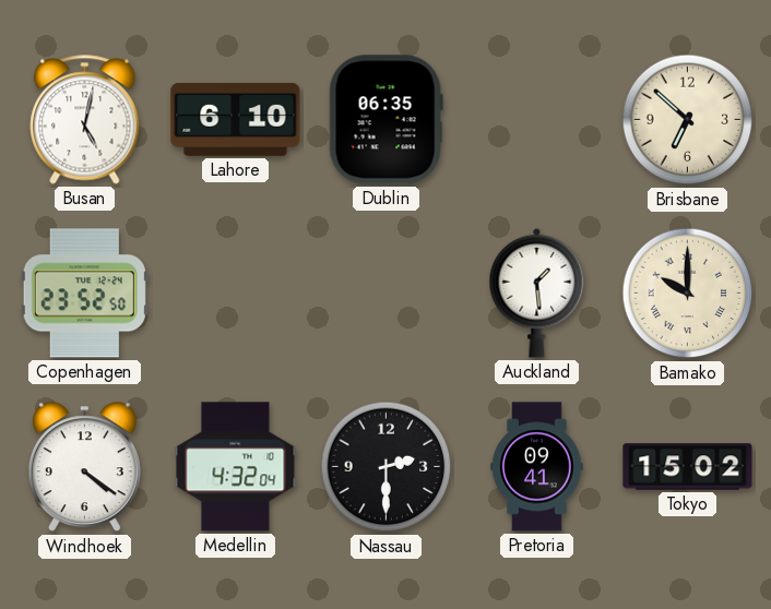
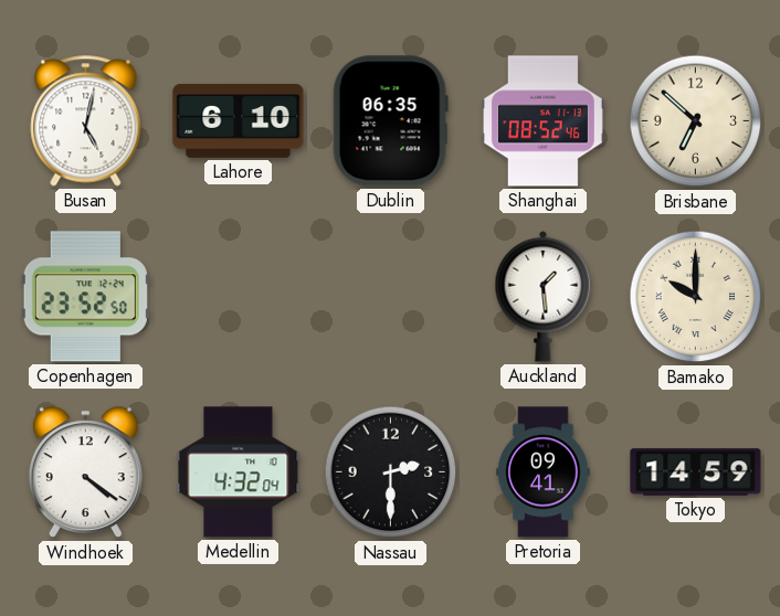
Shanghai: none -> 08:52 (542, 121)
Tokyo: 15:02 -> 14:59 (696, 472)
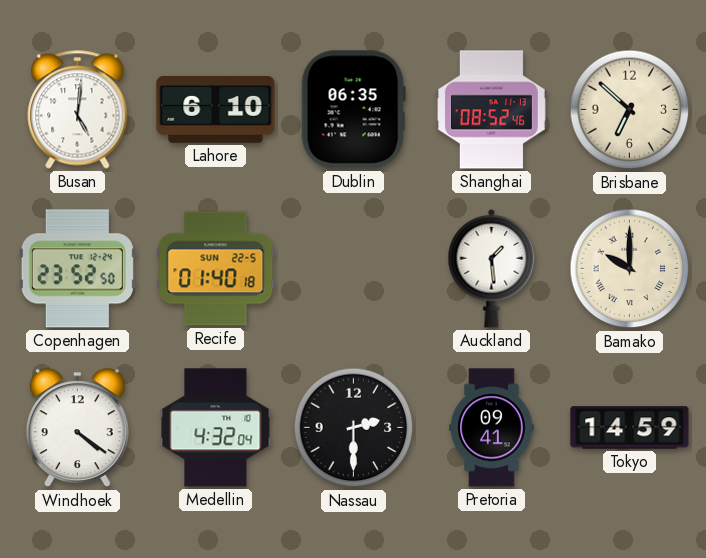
Busan: 5:02 -> 5:01 (78, 110)
Recife: none -> 01:40 (216, 269)
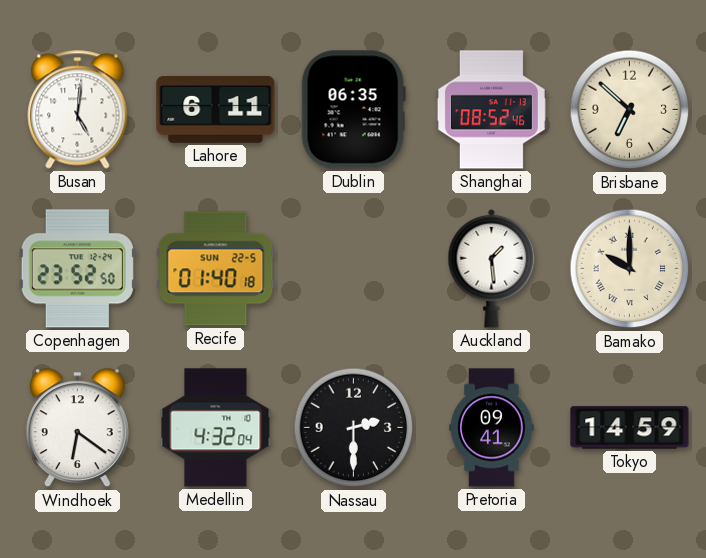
Lahore: 6:10 -> 6:11 (216, 109)
Windhoek: 4:21 -> 6:21 (77, 428)
